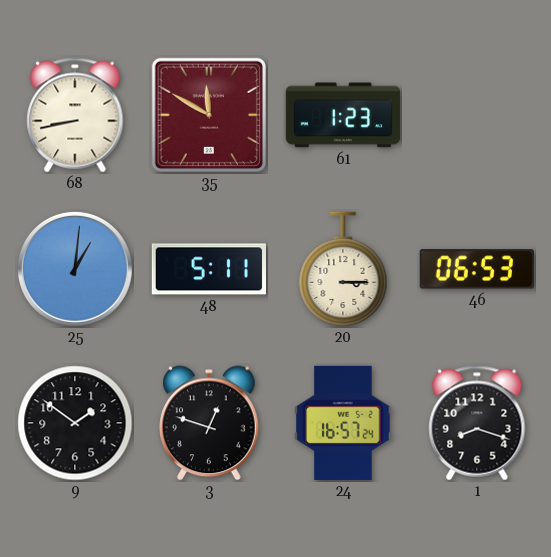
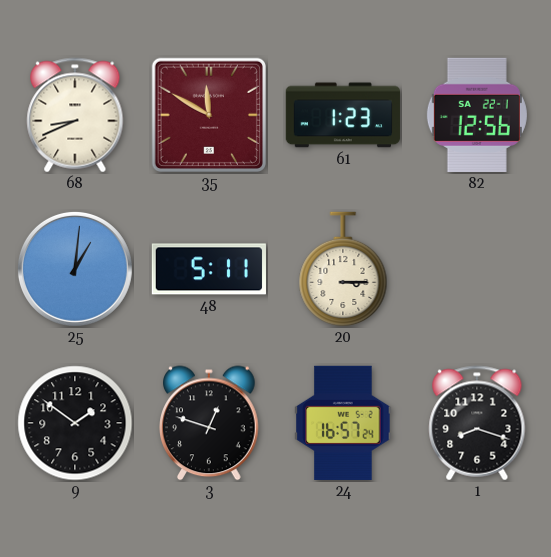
68: 8:43 -> 8:41 (75, 115)
82: none -> 12:56 (477, 115)
46: 06:53 -> none (477, 269)
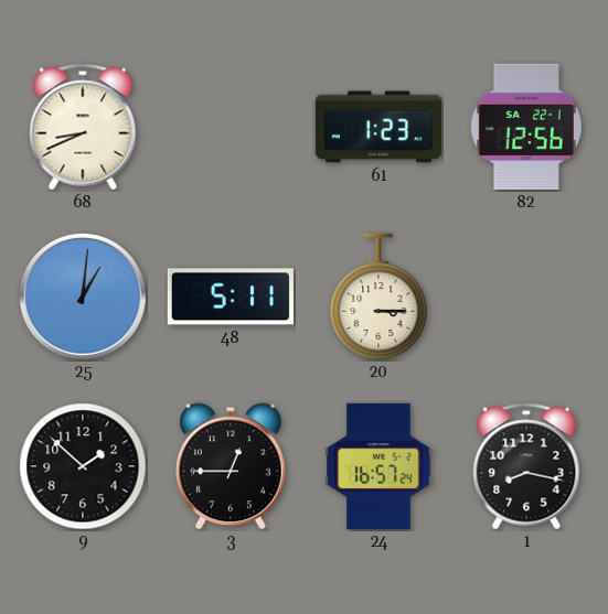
35: 11:50 -> none (209, 115)
9: 1:51 -> 1:52 (83, 466)
3: 12:48 -> 12:45 (232, 466)
1: 8:18 -> 8:17 (526, 466)
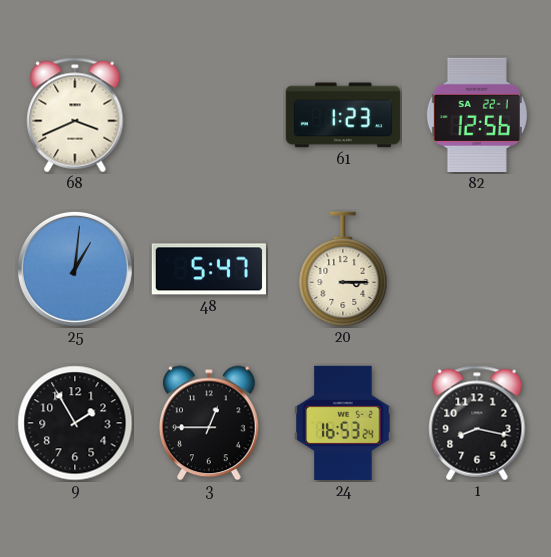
68: 8:41 -> 3:41 (75, 115)
48: 5:11 -> 5:47 (209, 269)
9: 1:52 -> 1:55 (75, 423)
24: 16:57 -> 16:53 (343, 423)
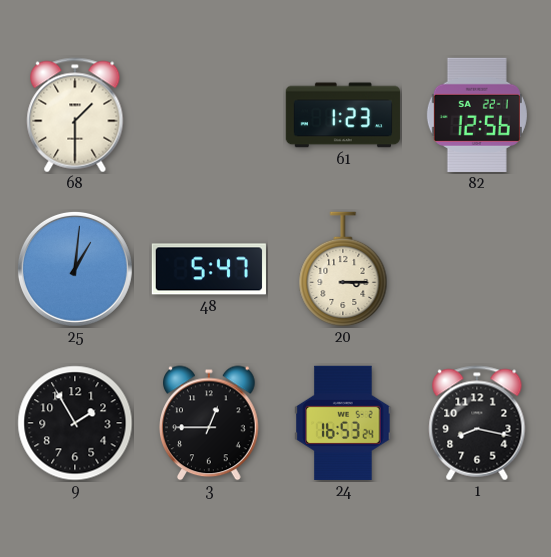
68: 3:41 -> 1:30 (75, 115)
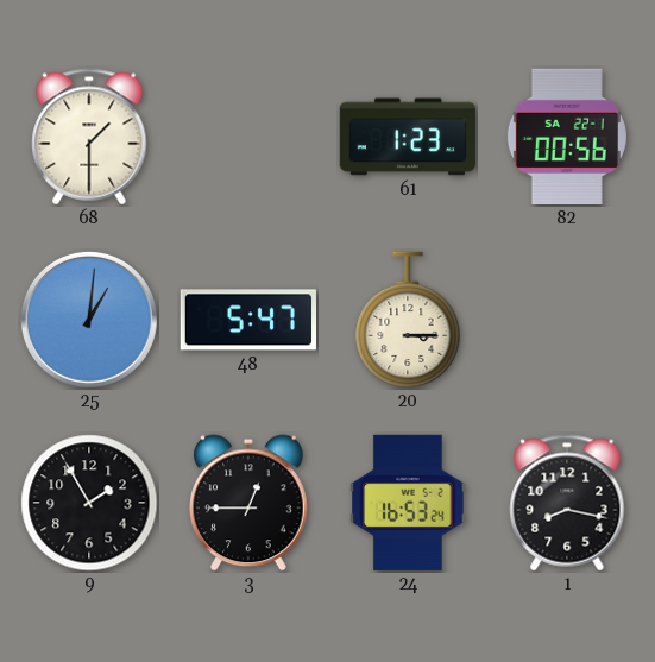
82: 12:56 -> 00:56 (567, 137)
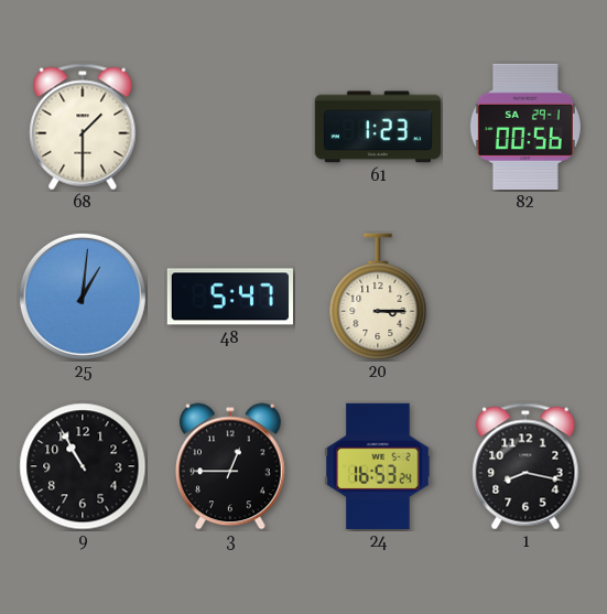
82 date: SA 22-1 -> SA 29-1 (525, 127)
9: 1:55 -> 10:55 (83, 466)
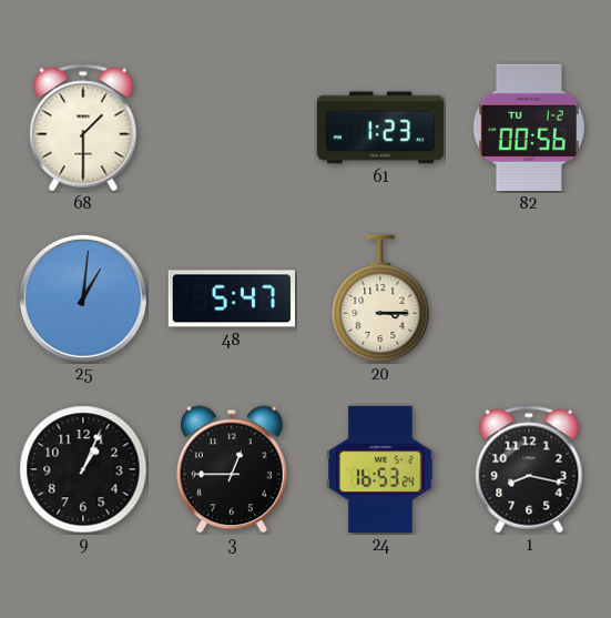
82 date: SA 29-1 -> TU 1-2 (529, 128)
9: 10:55 -> 1:04 (83, 469)
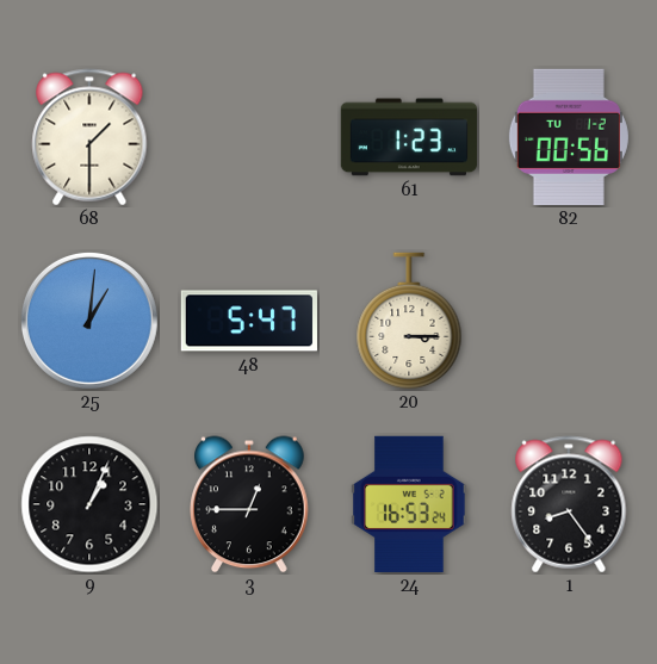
1: 8:17 -> 8:24 (569, 504)
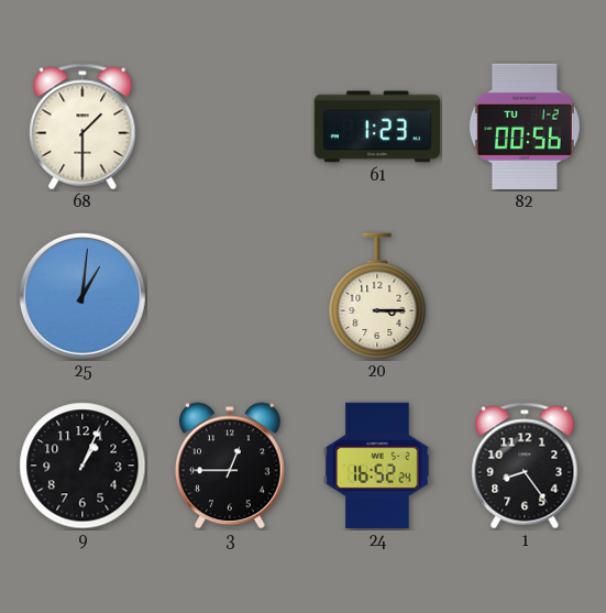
48: 5:47 -> none (249, 321)
24: 16:53 -> 16:52 (377, 466)
